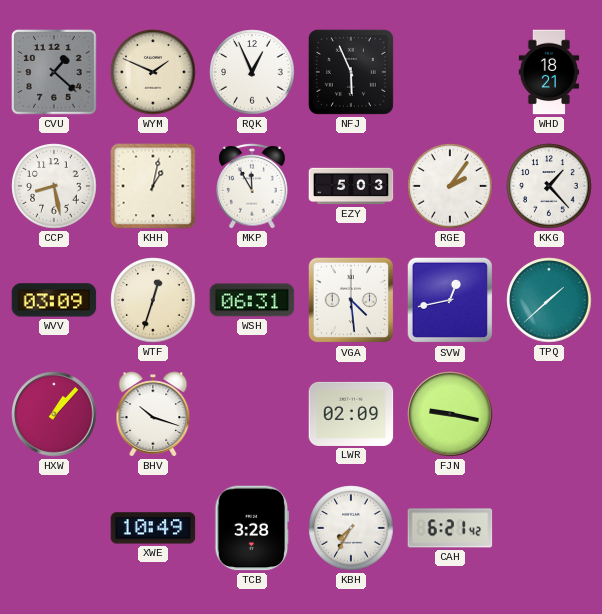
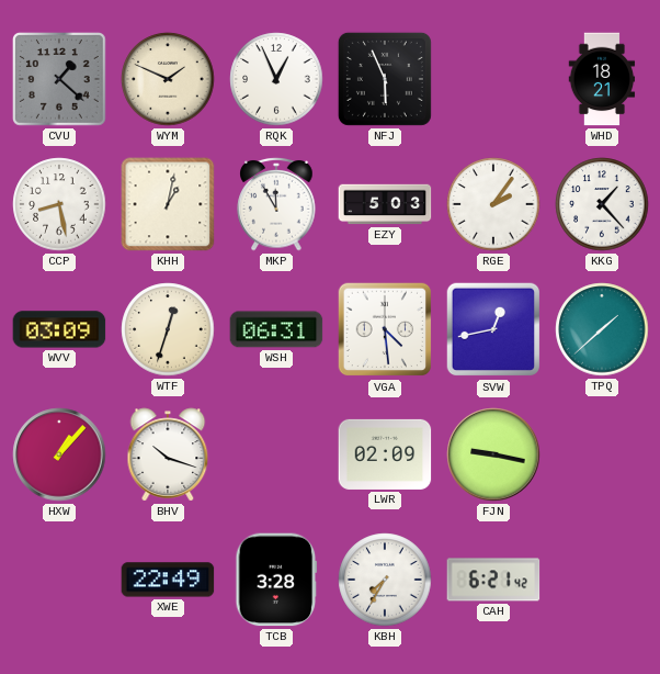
XWE: 10:49 -> 22:49 (168, 580)
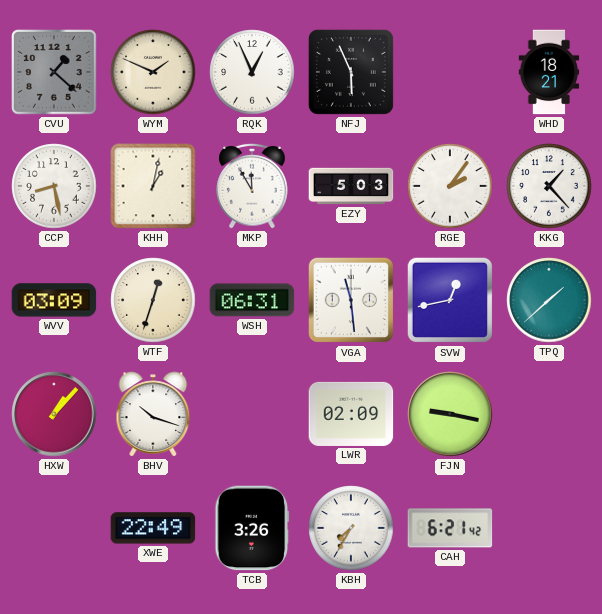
VGA: 4:29 -> 11:29 (351, 300)
TCB: 3:28 -> 3:26 (252, 528)
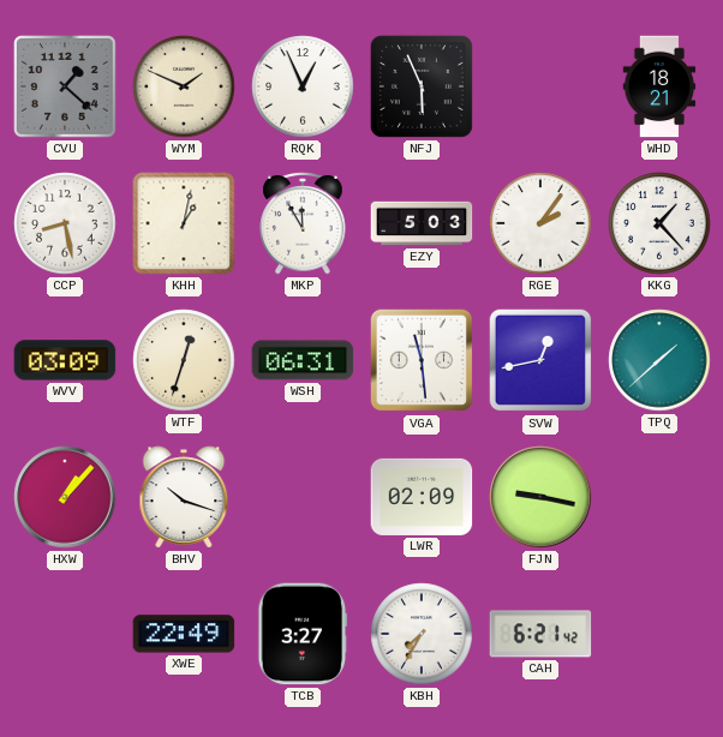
TCB: 3:26 -> 3:27 (303, 634)
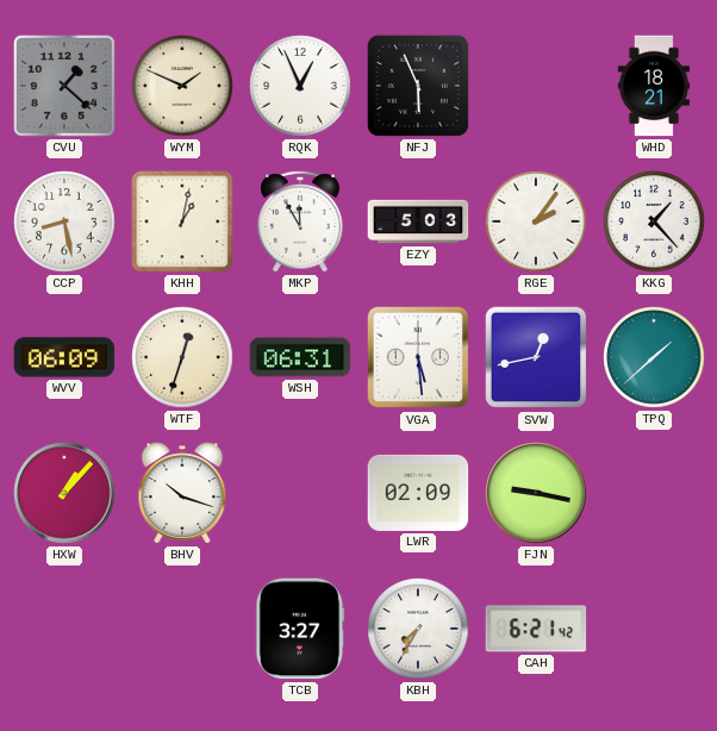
WVV: 03:09 -> 06:09 (64, 357)
VGA: 11:29 -> 5:29 (418, 357)
XWE: 22:49 -> none (184, 634)
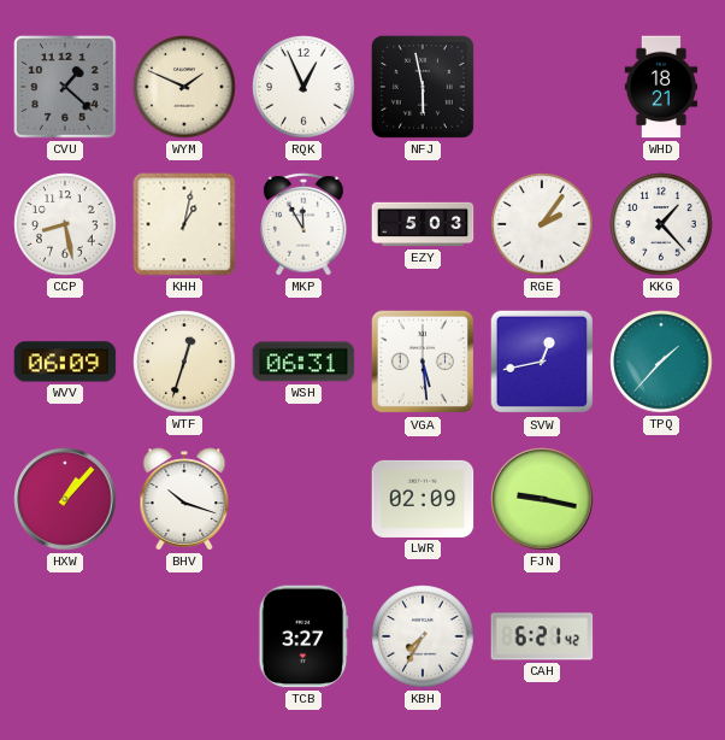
NFJ: 5:56 -> 5:58 (423, 87)
TPQ: 1:38 -> 1:37 (661, 362)
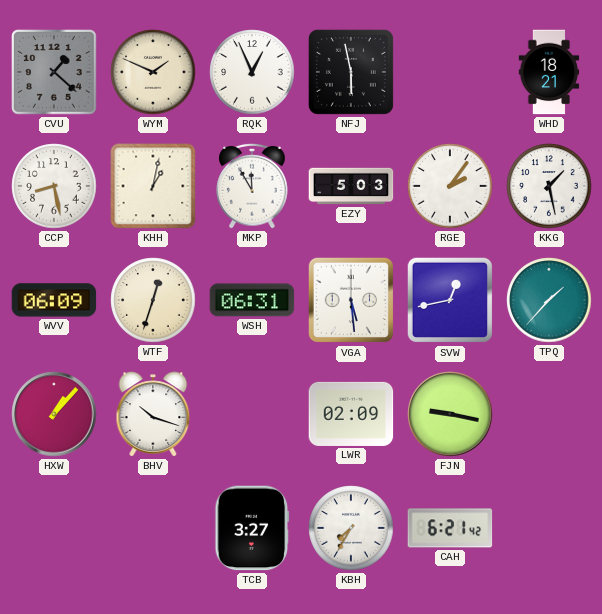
KKG: 1:23 -> 1:28 (549, 186)
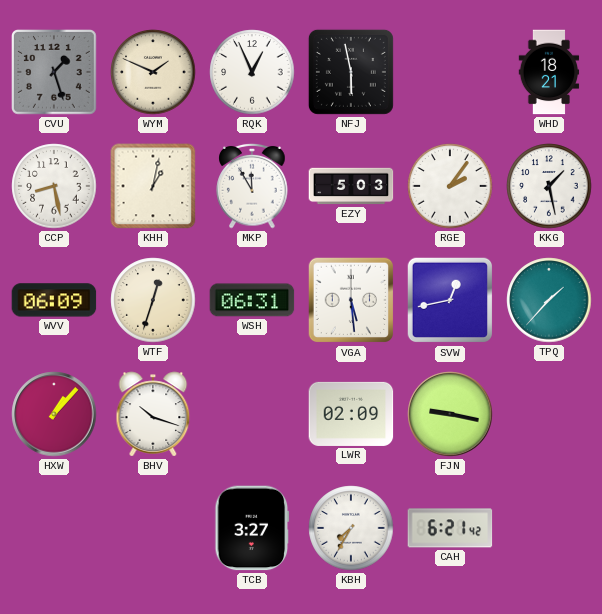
CVU: 1:22 -> 1:27 (55, 73)
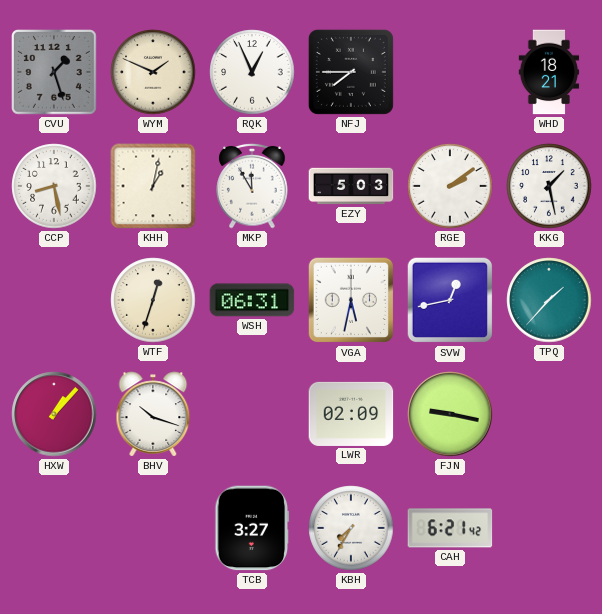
NFJ: 5:58 -> 7:45 (351, 72)
RGE: 2:06 -> 2:09 (450, 186)
WVV: 06:09 -> none (54, 300)
VGA: 5:29 -> 5:32 (351, 300)
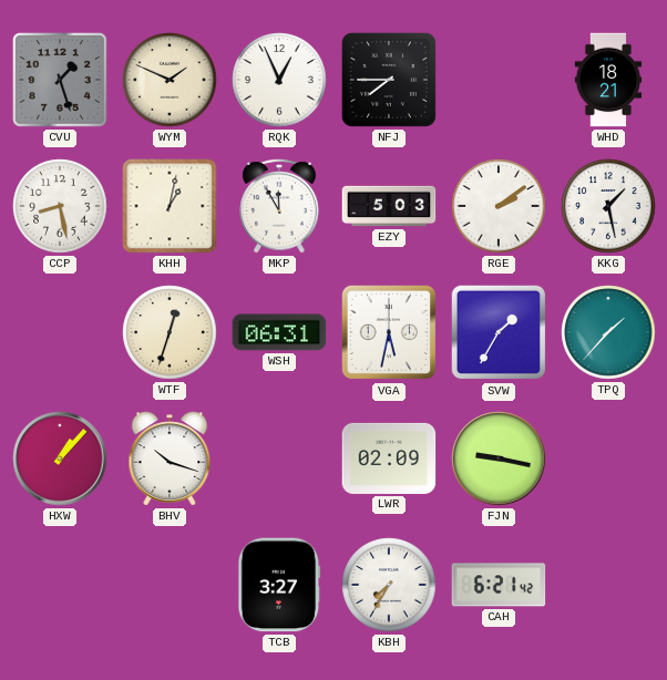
SVW: 12:43 -> 1:35 (499, 332)
